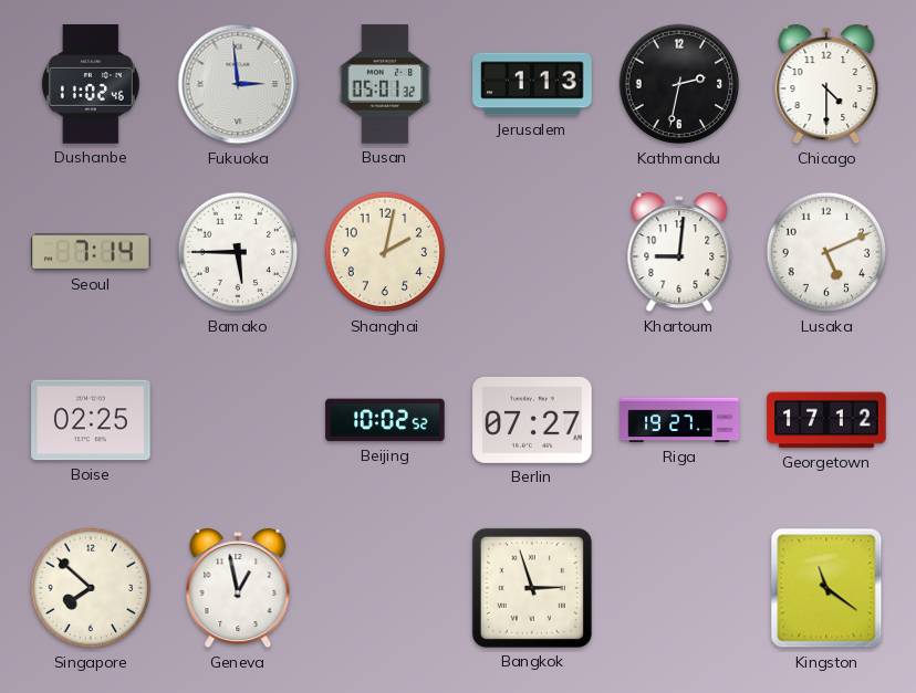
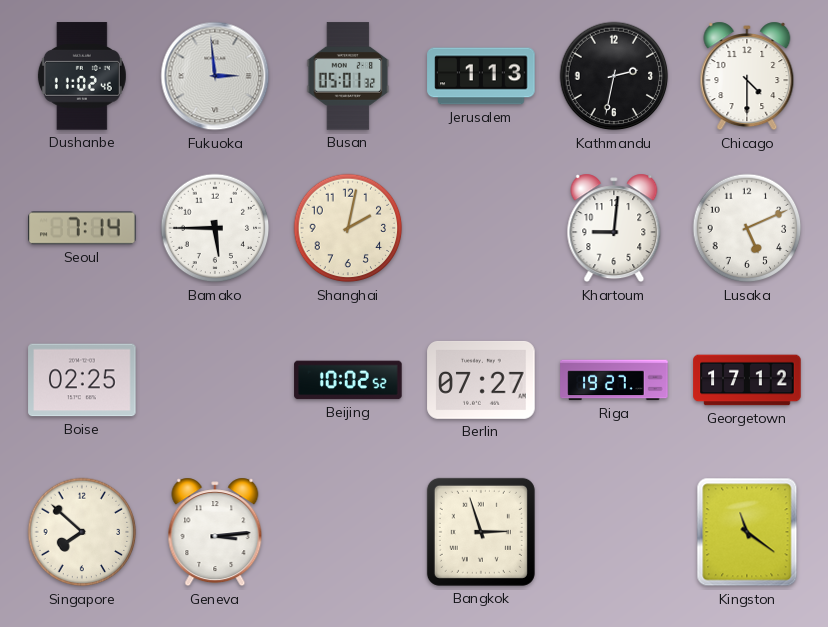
Geneva: 12:58 -> 3:14 (215, 532)
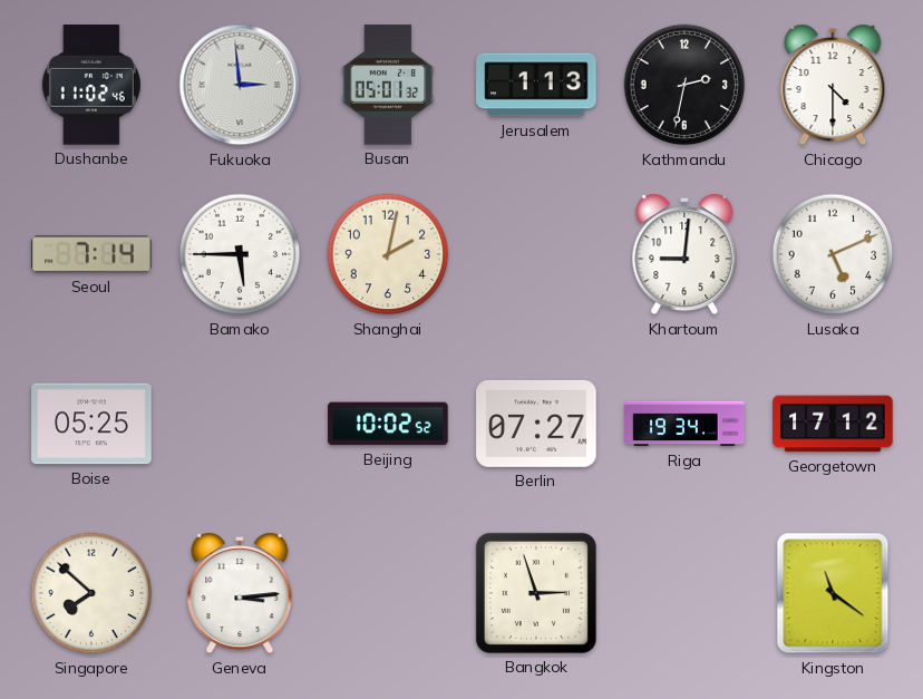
Boise: 02:25 -> 05:25 (91, 424)
Riga: 19:27 -> 19:34 (684, 424)
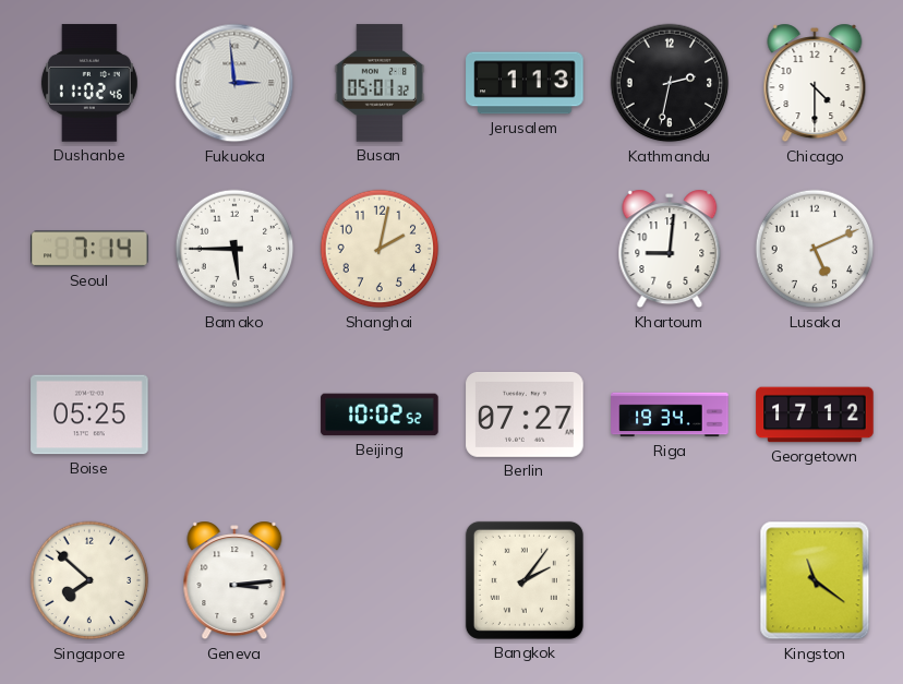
Bangkok: 2:57 -> 2:06 (525, 580)
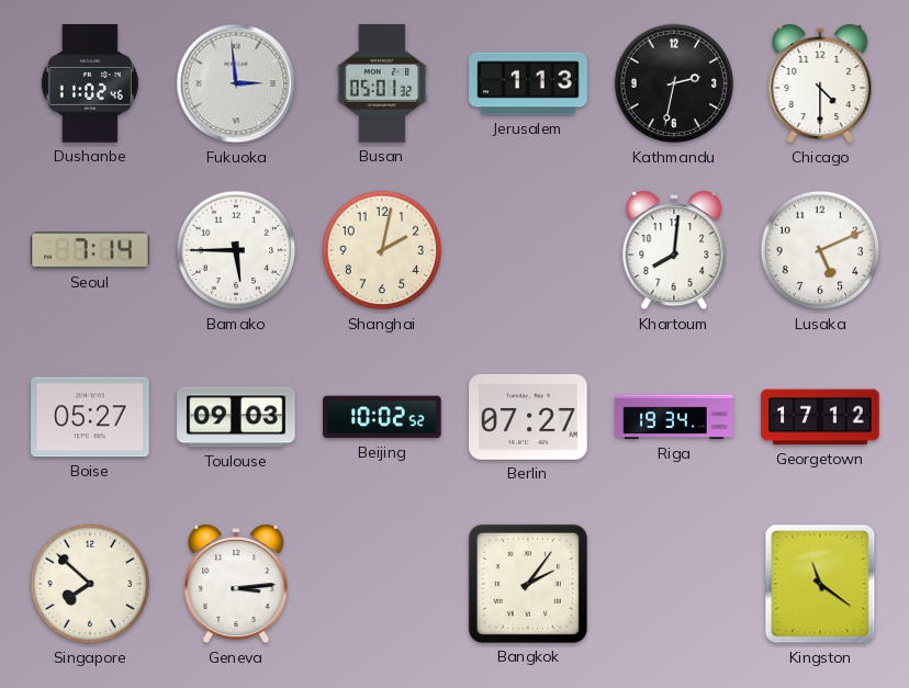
Khartoum: 9:01 -> 8:01 (674, 250)
Boise: 05:25 -> 05:27 (90, 417)
Toulouse: none -> 09:03 (236, 417)
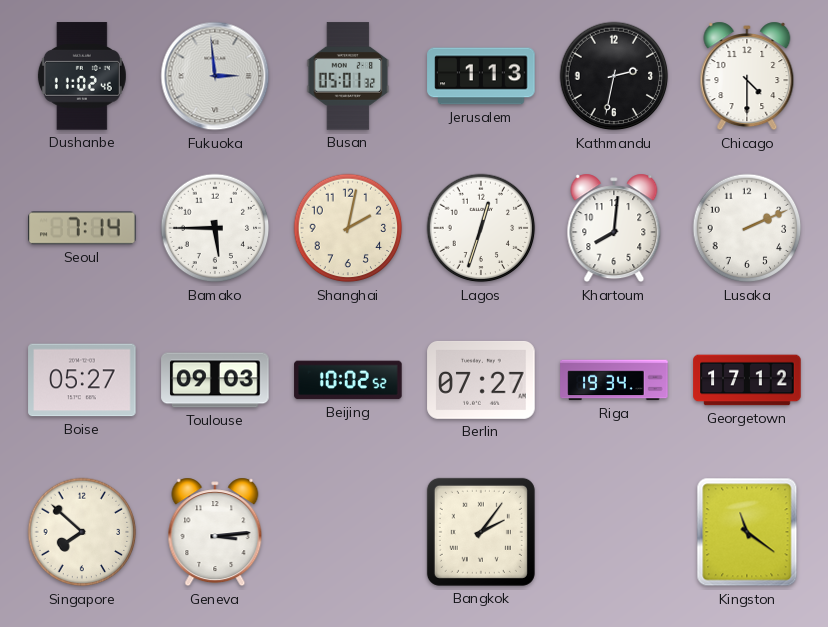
Lagos: none -> 12:33 (481, 228)
Lusaka: 5:11 -> 2:11 (747, 228)
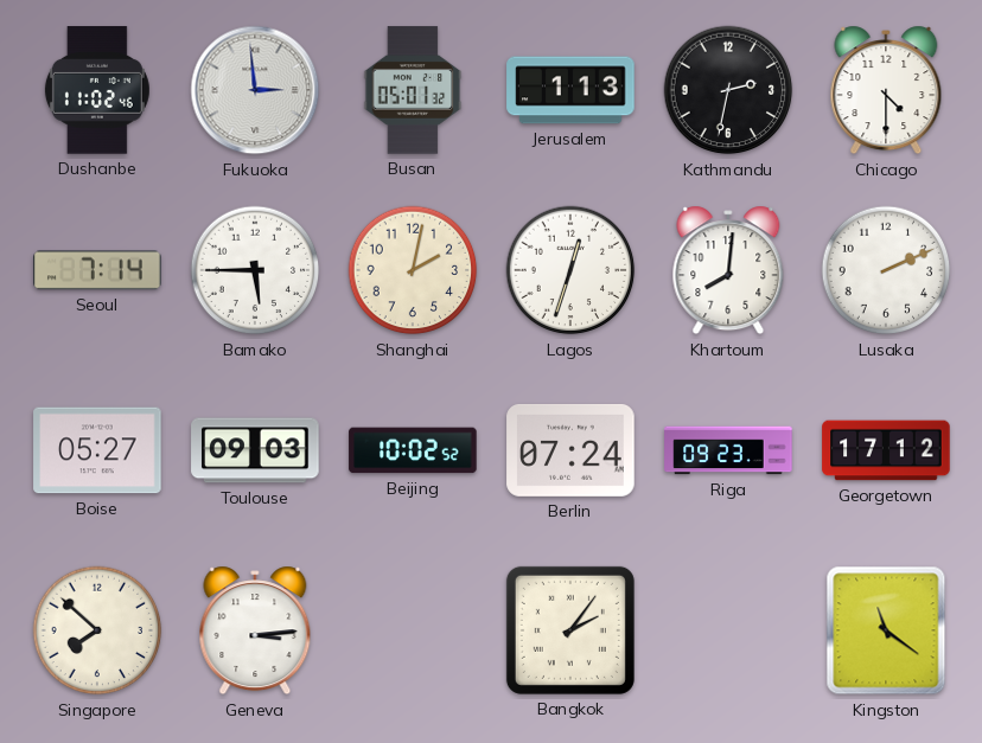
Berlin: 07:27 -> 07:24 (570, 450)
Riga: 19:34 -> 09:23 (728, 450)
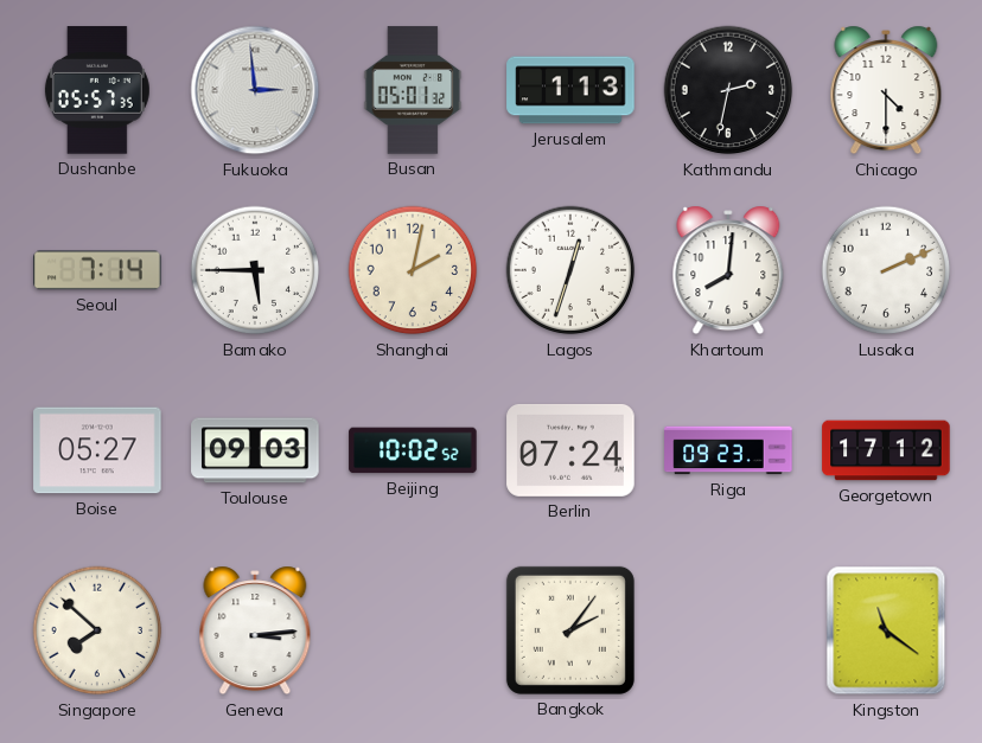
Dushanbe: 11:02 -> 05:57 (97, 90)
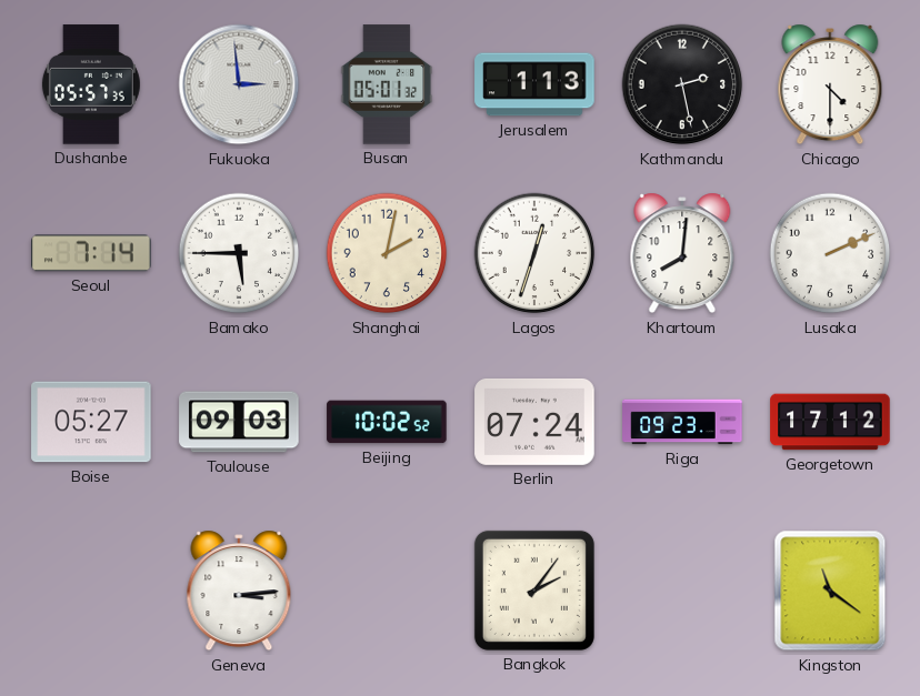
Kathmandu: 2:32 -> 2:28 (682, 84)
Singapore: 7:52 -> none (97, 630)
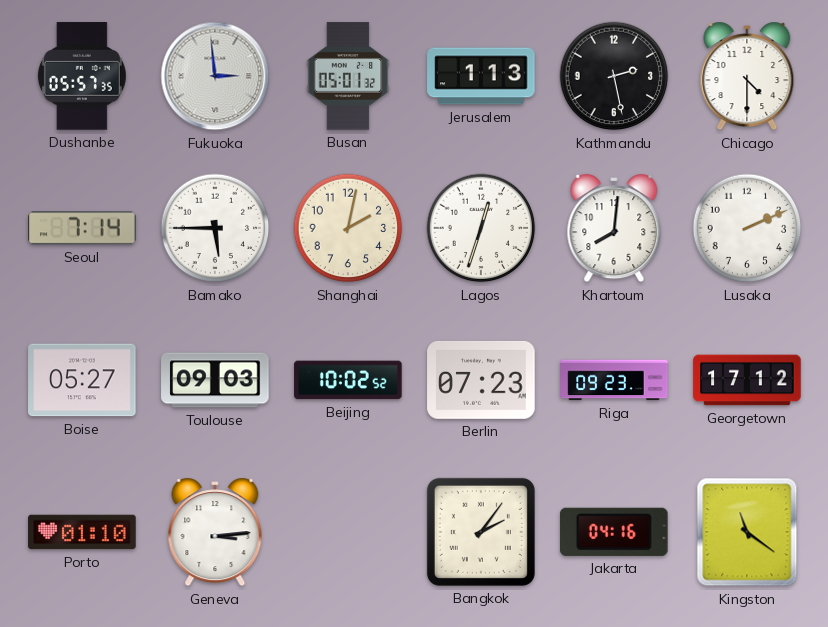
Berlin: 07:24 -> 07:23 (481, 380)
Porto: none -> 01:10 (82, 532)
Jakarta: none -> 04:16 (614, 532)
